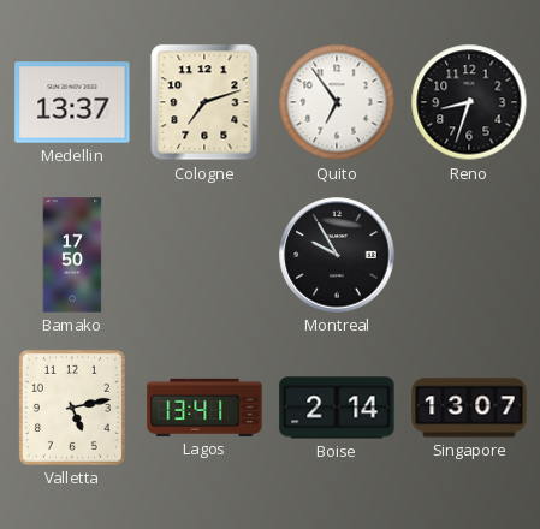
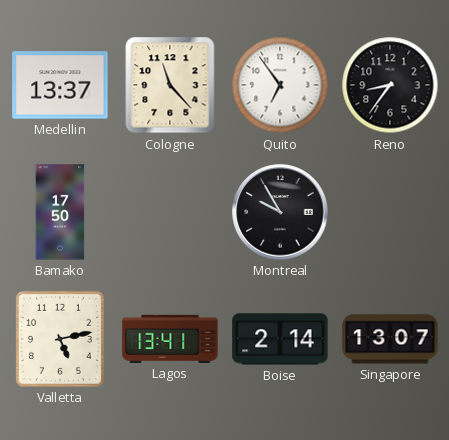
Cologne: 7:12 -> 11:23 (170, 85)
Reno: 8:33 -> 8:36 (390, 85)
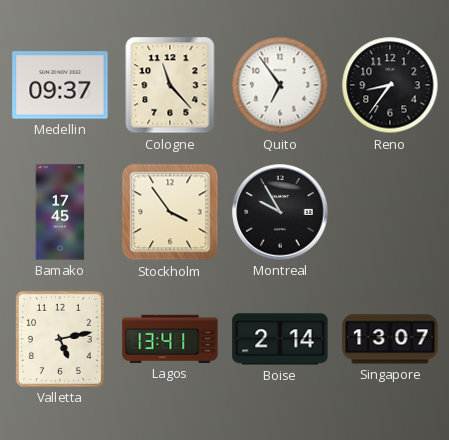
Medellin: 13:37 -> 09:37 (60, 85)
Bamako: 17:50 -> 17:45 (60, 212)
Stockholm: none -> 3:54 (170, 212)
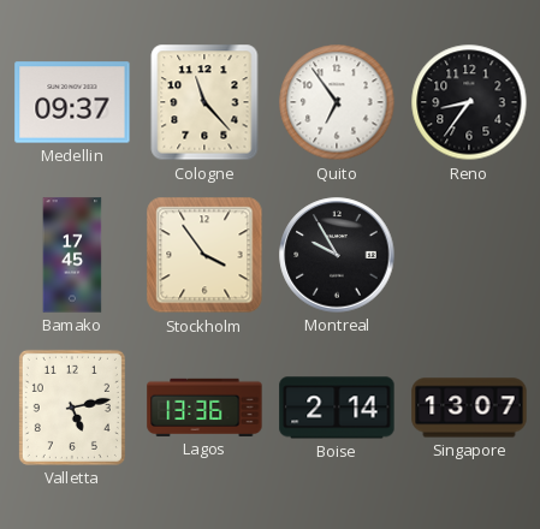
Lagos: 13:41 -> 13:36 (204, 408)
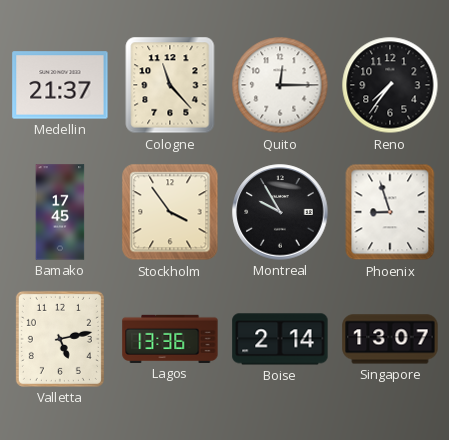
Medellin: 09:37 -> 21:37 (60, 85)
Quito: 6:54 -> 12:15 (280, 85)
Reno: 8:36 -> 7:36 (390, 85)
Phoenix: none -> 8:57 (390, 212)
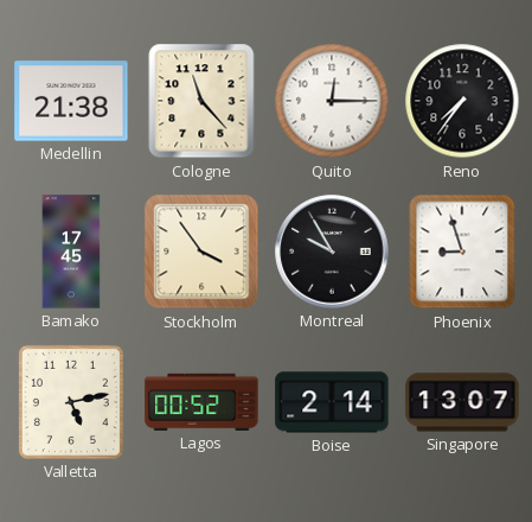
Medellin: 21:37 -> 21:38 (71, 101)
Lagos: 13:36 -> 00:52 (201, 402)
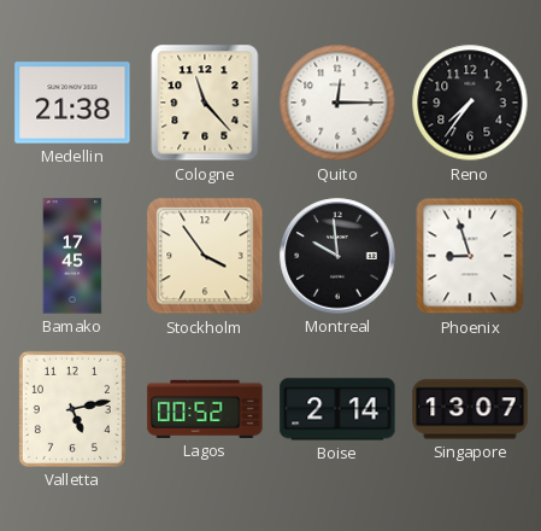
Montreal: 9:55 -> 9:59 (337, 256)
